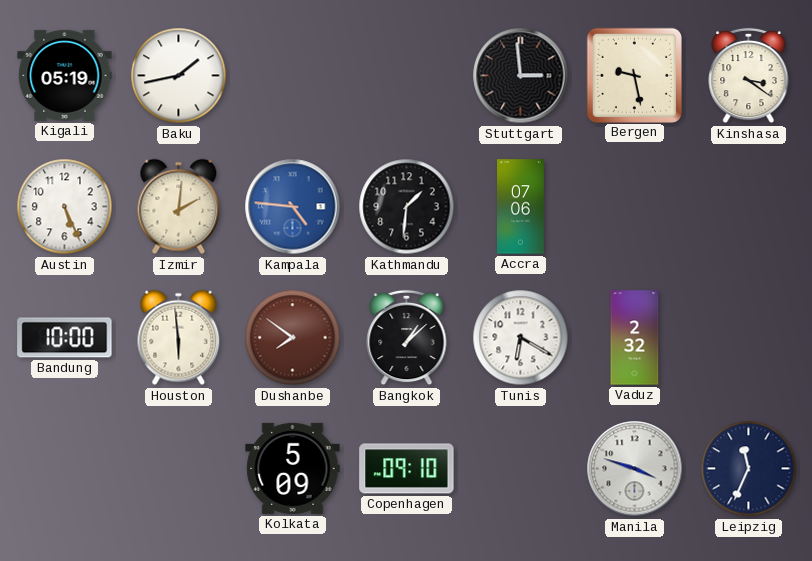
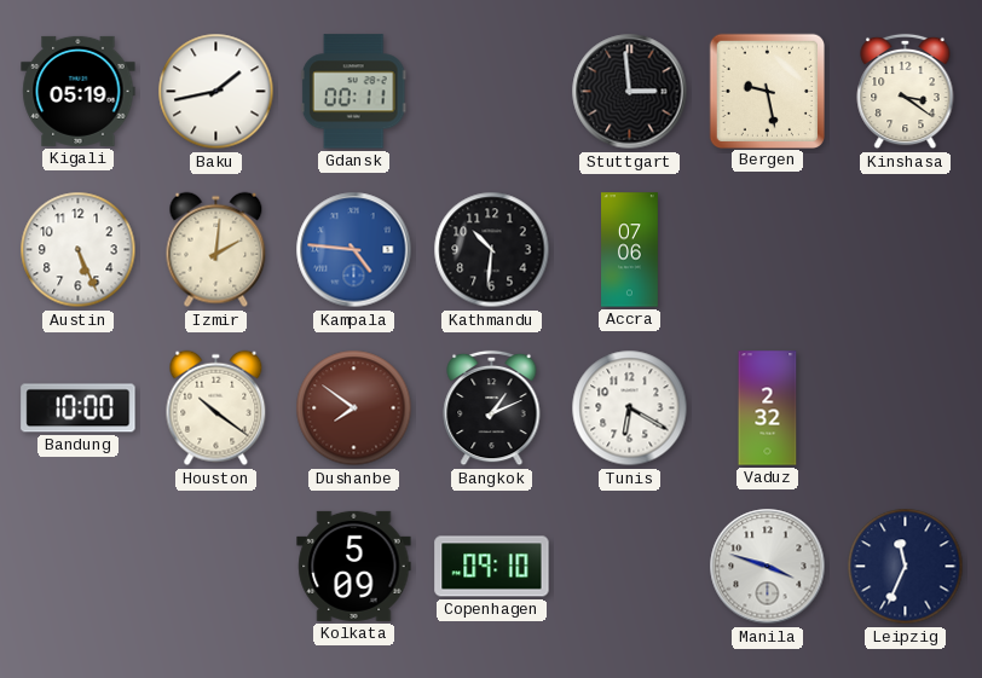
Gdansk: none -> 00:11 (353, 92)
Kathmandu: 1:31 -> 10:31 (492, 250)
Houston: 5:59 -> 10:21 (216, 408)
Bangkok: 1:08 -> 1:11 (492, 408)
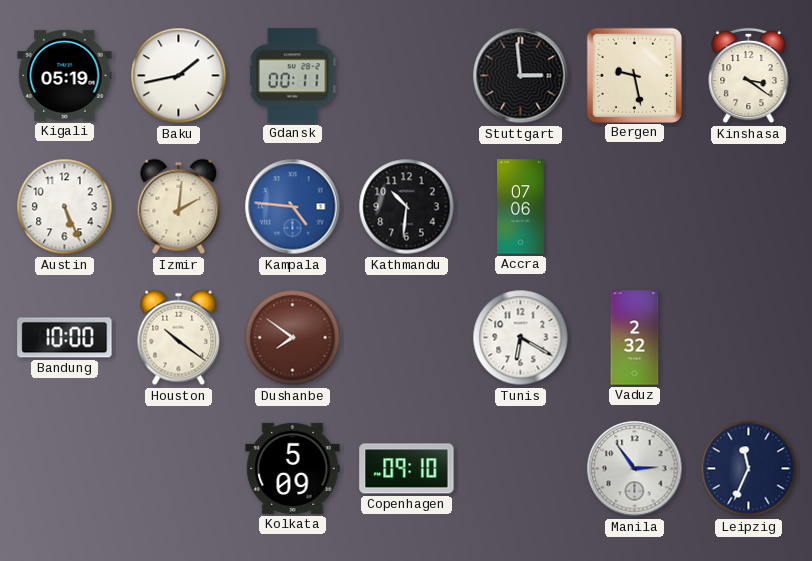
Bangkok: 1:11 -> none (492, 408)
Manila: 3:48 -> 2:54 (635, 469)
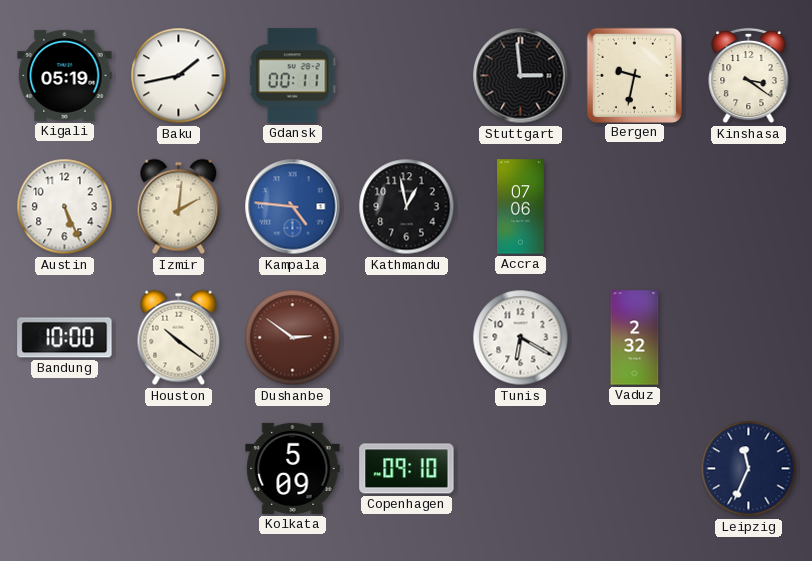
Bergen: 9:28 -> 9:32 (634, 75)
Kathmandu: 10:31 -> 12:58 (407, 207)
Dushanbe: 7:51 -> 2:51 (293, 338)
Manila: 2:54 -> none (635, 469)
